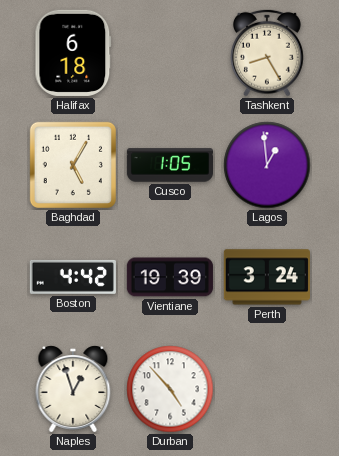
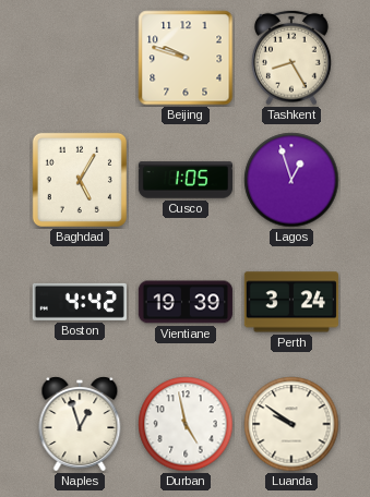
Halifax: 6:18 -> none (73, 53)
Beijing: none -> 9:48 (186, 58)
Lagos: 12:59 -> 12:57 (291, 180)
Durban: 4:53 -> 4:58 (186, 424)
Luanda: none -> 9:51 (291, 424)
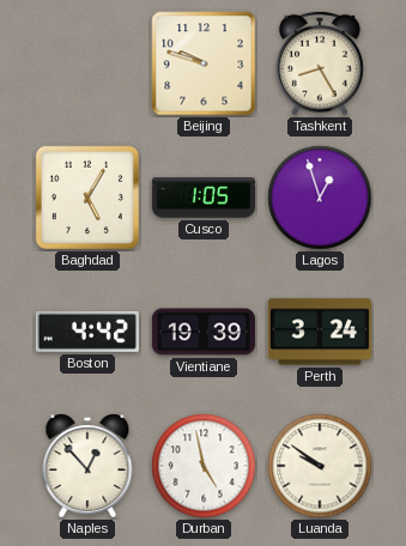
Naples: 12:57 -> 12:53 (87, 466)
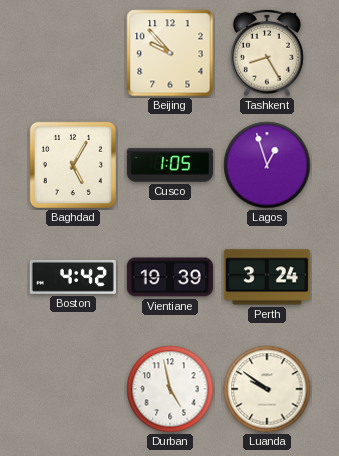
Beijing: 9:48 -> 9:53 (170, 53)
Naples: 12:53 -> none (87, 466)
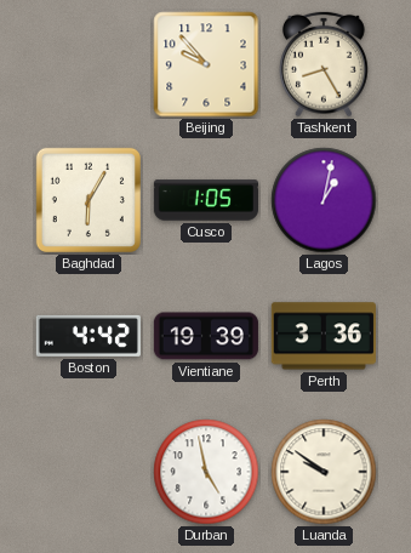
Baghdad: 5:05 -> 6:05 (89, 200)
Lagos: 12:57 -> 1:02 (324, 200)
Perth: 3:24 -> 3:36 (324, 336)
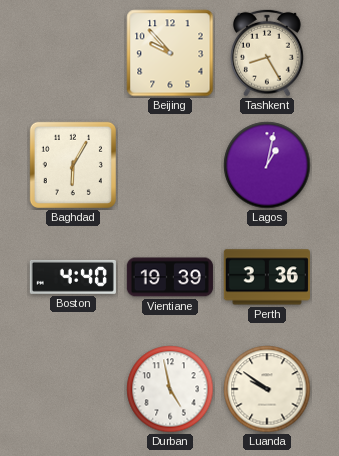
Cusco: 1:05 -> none (205, 200)
Boston: 4:42 -> 4:40 (73, 277)
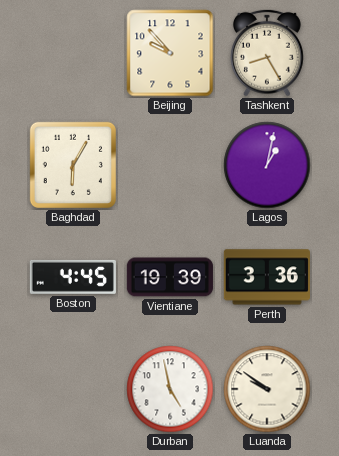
Boston: 4:40 -> 4:45 (73, 277)
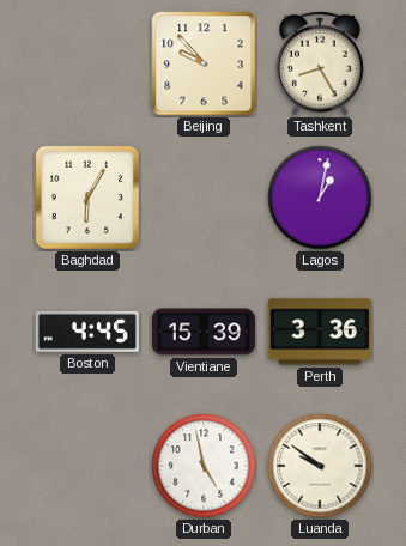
Vientiane: 19:39 -> 15:39 (204, 332)
